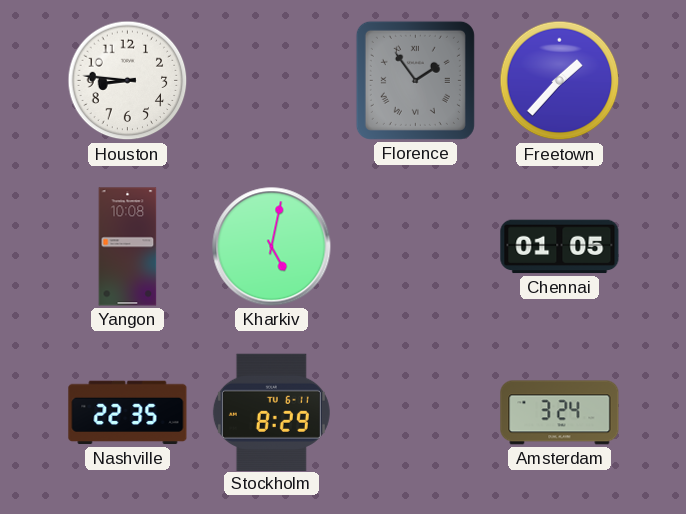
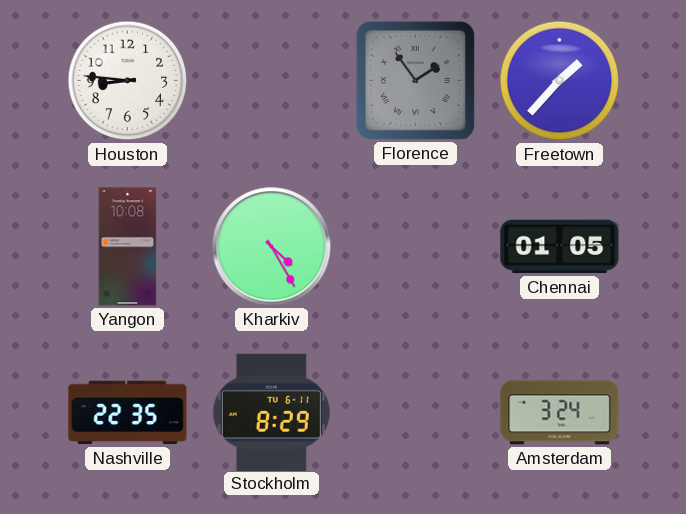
Kharkiv: 5:02 -> 4:25 (272, 247)
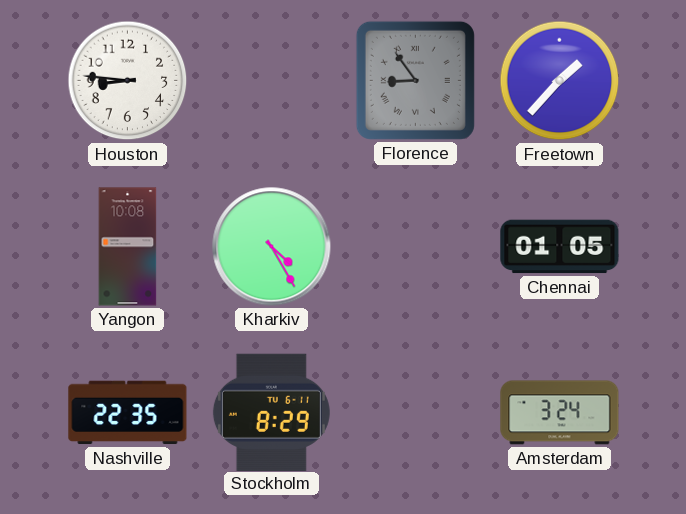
Florence: 1:54 -> 8:54 (415, 80)
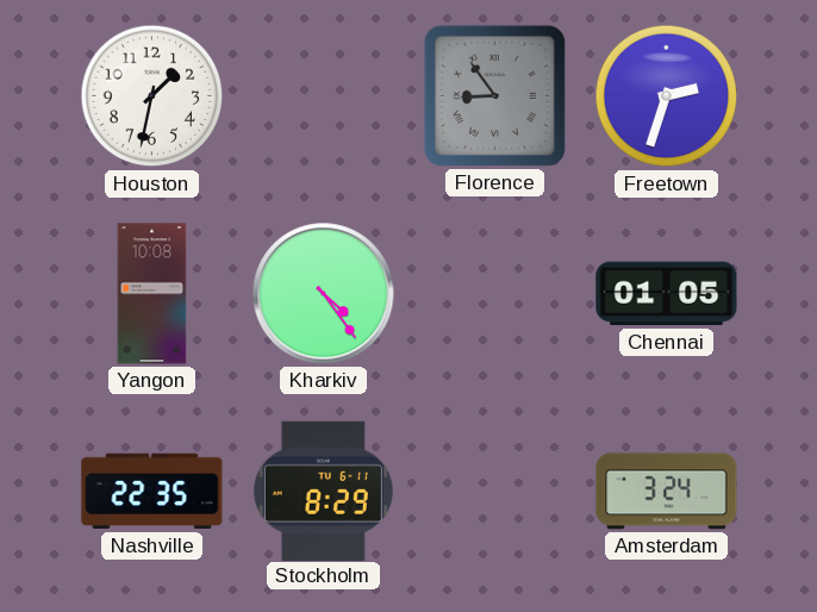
Houston: 8:46 -> 1:32 (152, 96)
Freetown: 1:37 -> 2:33 (667, 96)
Kharkiv: 4:25 -> 4:24 (324, 294)
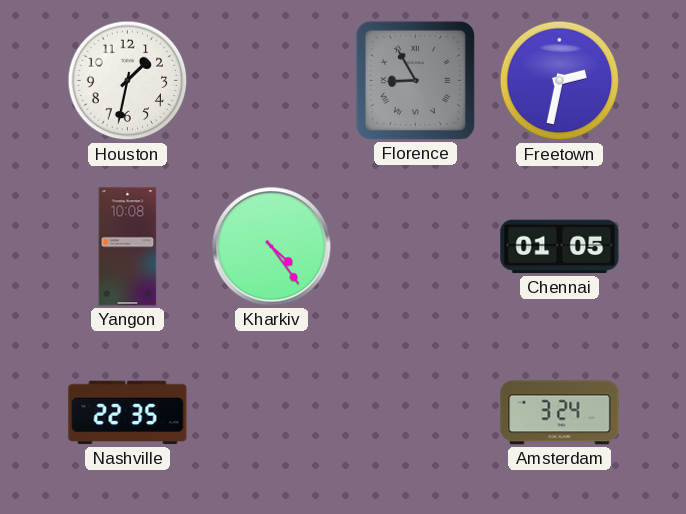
Florence: 8:54 -> 8:55 (415, 80)
Freetown: 2:33 -> 2:32 (560, 81)
Stockholm: 8:29 -> none (323, 491)
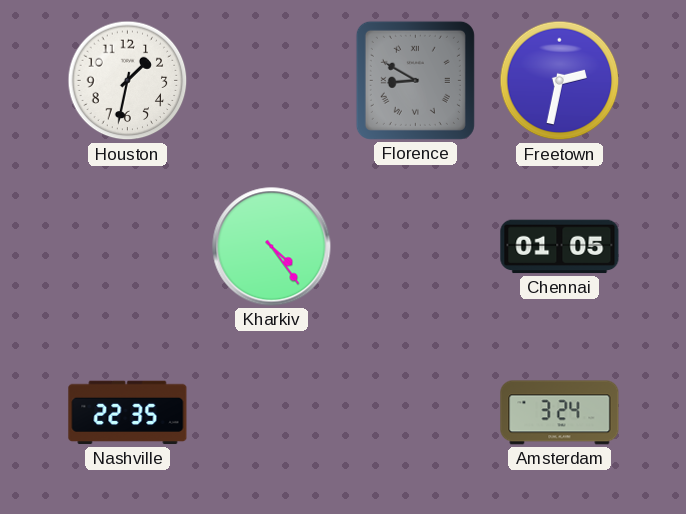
Florence: 8:55 -> 8:50 (415, 80)
Yangon: 10:08 -> none (128, 247)
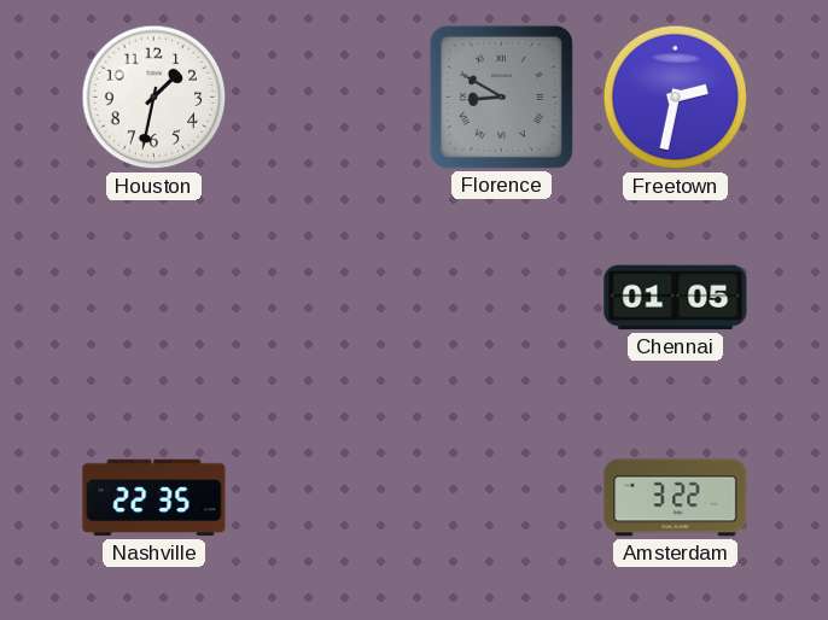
Kharkiv: 4:24 -> none (272, 247)
Amsterdam: 3:24 -> 3:22 (676, 498)
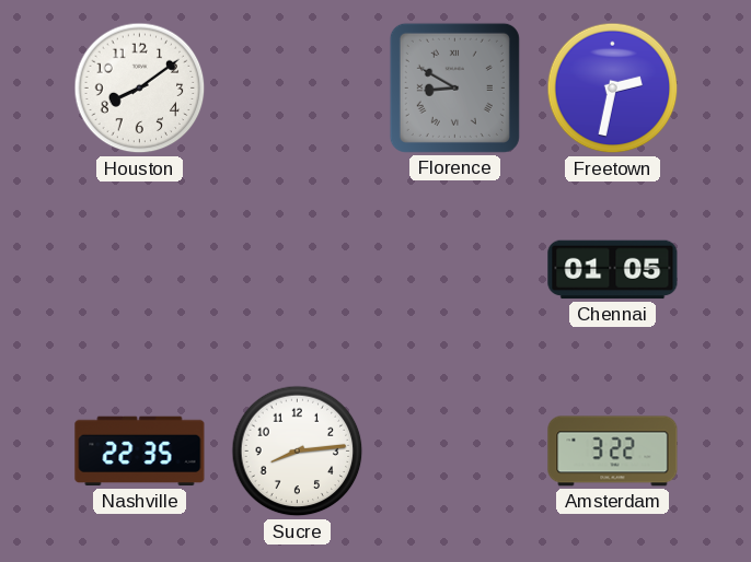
Houston: 1:32 -> 8:09 (140, 89)
Sucre: none -> 8:14 (298, 452)
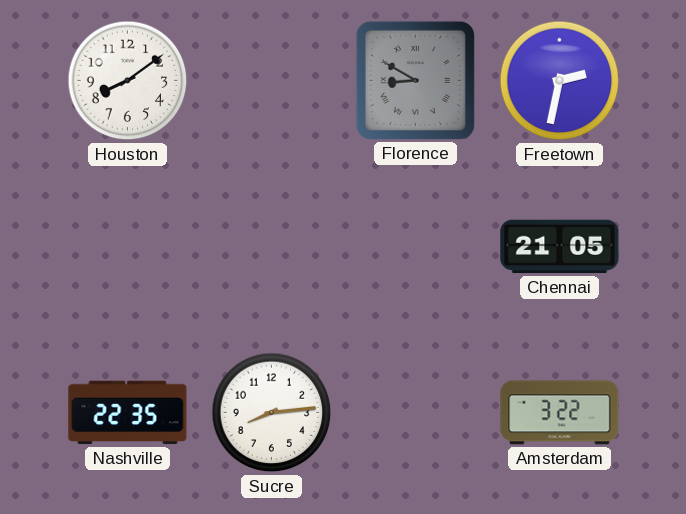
Chennai: 01:05 -> 21:05 (560, 247)
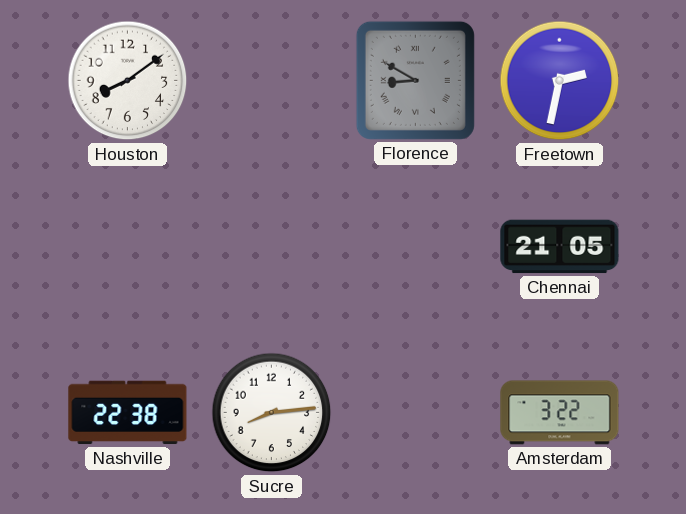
Nashville: 22:35 -> 22:38 (128, 413)
